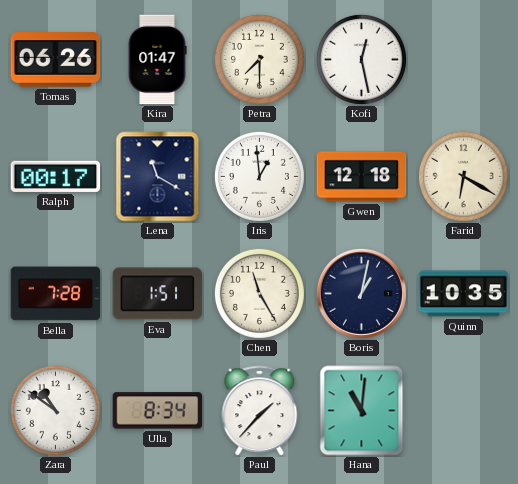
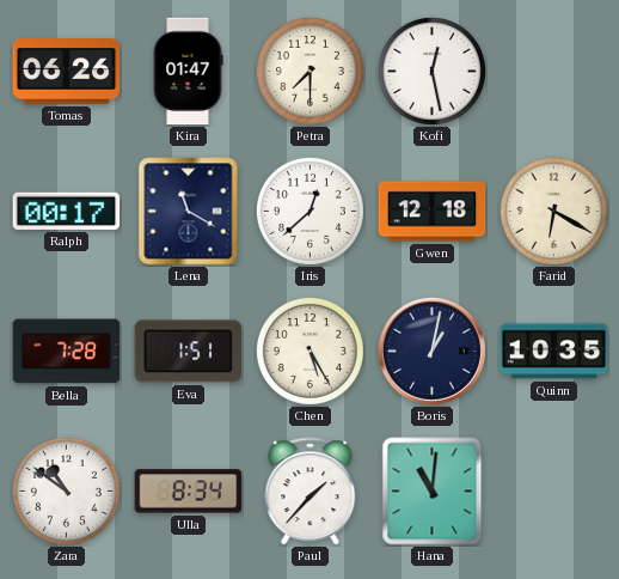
Iris: 12:59 -> 12:38 (309, 211)
Chen: 11:25 -> 5:25 (309, 351)
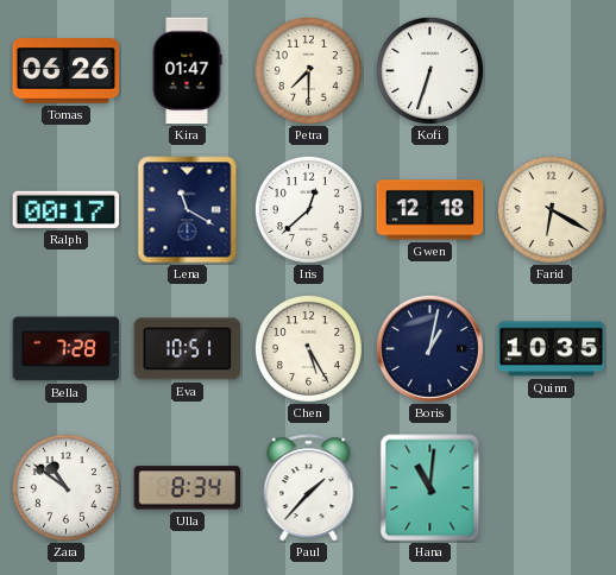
Kofi: 12:28 -> 6:33 (429, 70)
Eva: 1:51 -> 10:51 (188, 349)
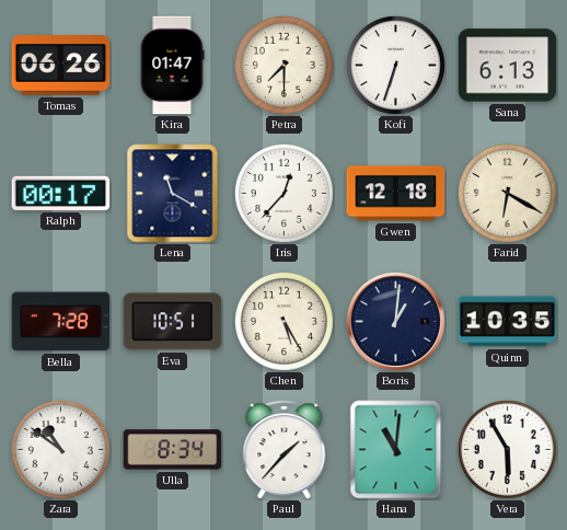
Sana: none -> 6:13 (508, 66)
Iris: 12:38 -> 12:37 (283, 193)
Boris: 1:02 -> 1:01 (395, 321)
Vera: none -> 5:55 (507, 449)
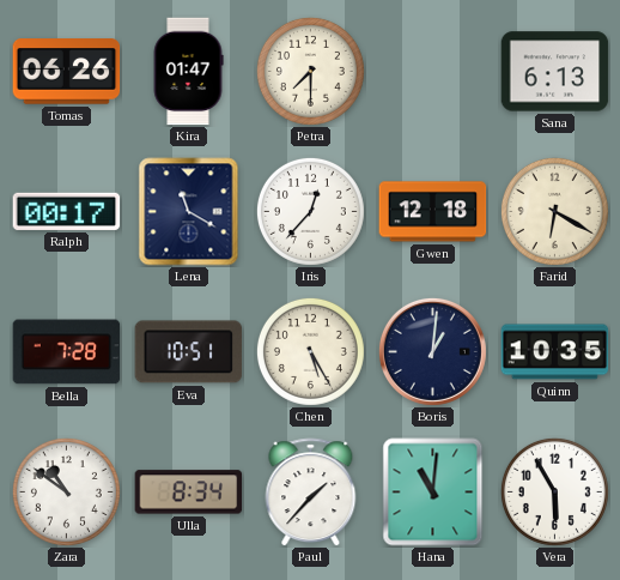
Kofi: 6:33 -> none (395, 65)
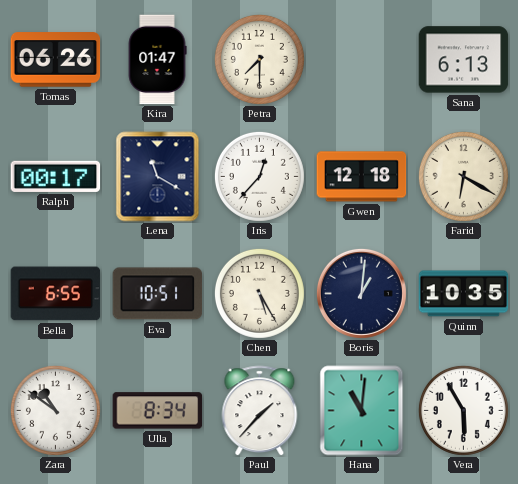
Bella: 7:28 -> 6:55 (56, 294)
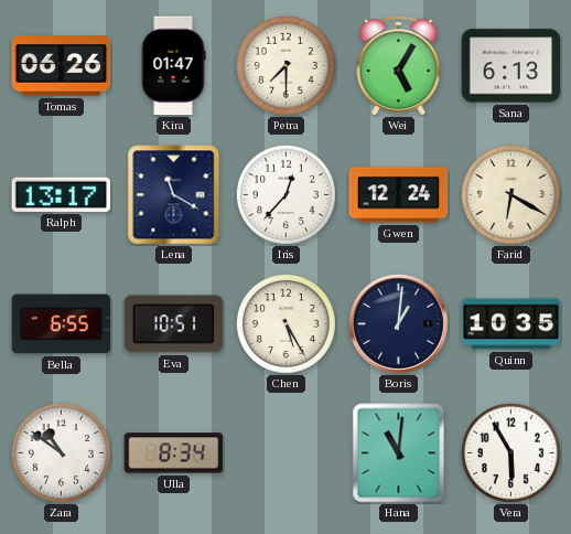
Wei: none -> 5:05 (399, 66)
Ralph: 00:17 -> 13:17 (62, 194)
Gwen: 12:18 -> 12:24 (399, 195)
Paul: 1:37 -> none (260, 411)
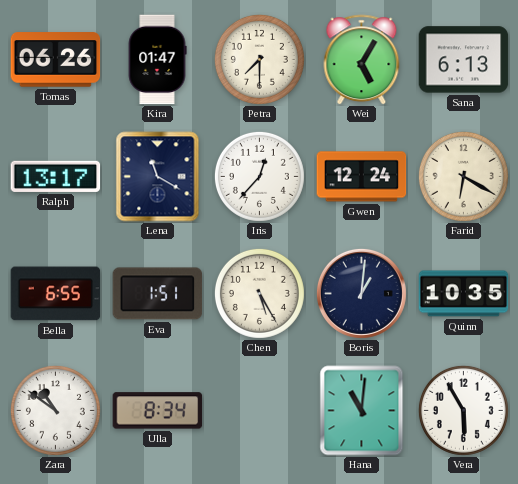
Eva: 10:51 -> 1:51 (158, 294)
